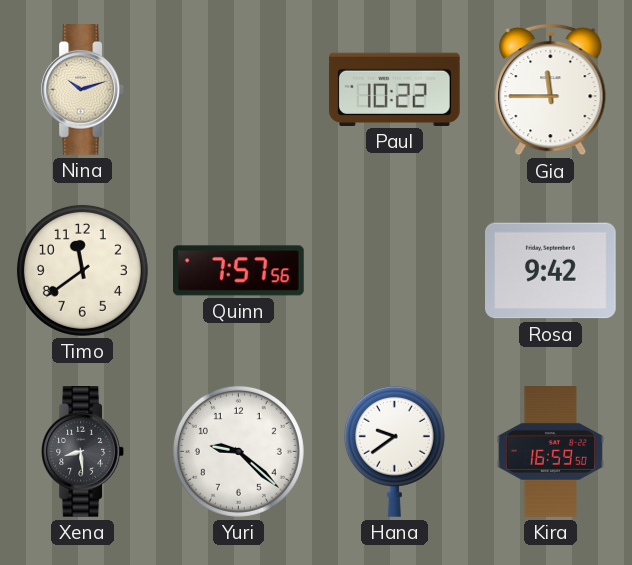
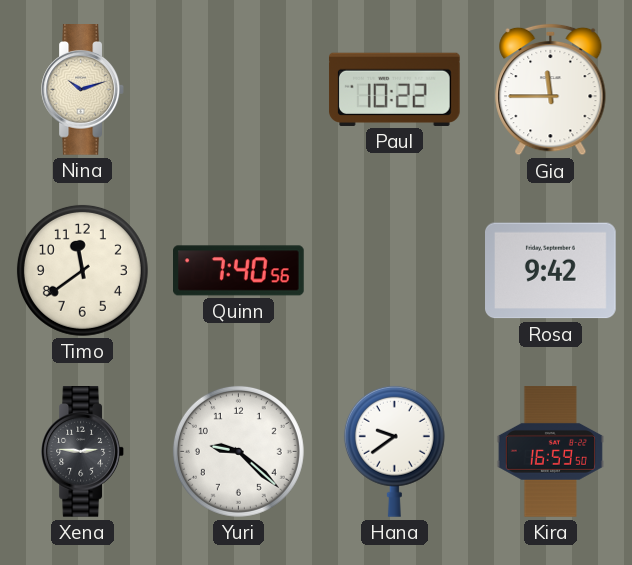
Quinn: 7:57 -> 7:40 (239, 271)
Xena: 8:29 -> 2:46 (82, 452)
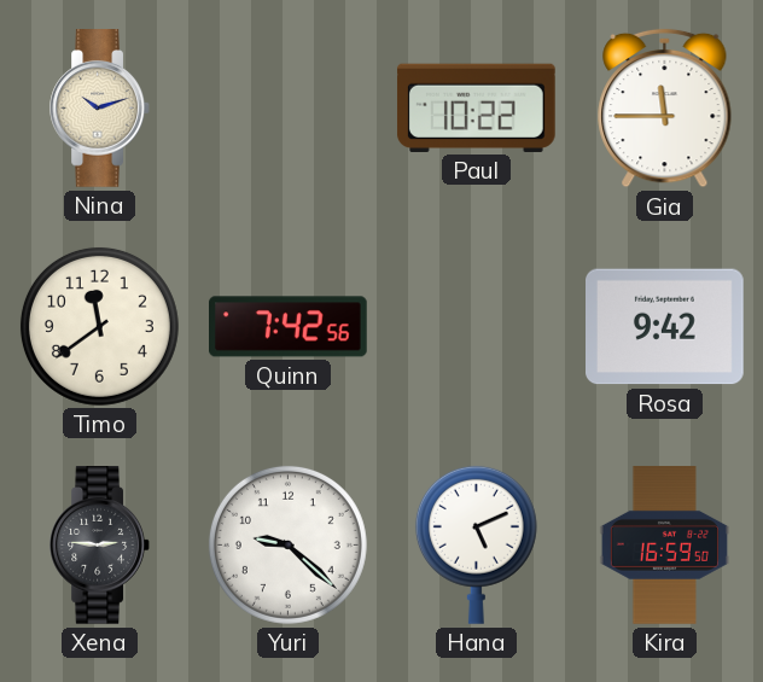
Quinn: 7:40 -> 7:42 (289, 327)
Hana: 9:39 -> 5:11 (476, 544)
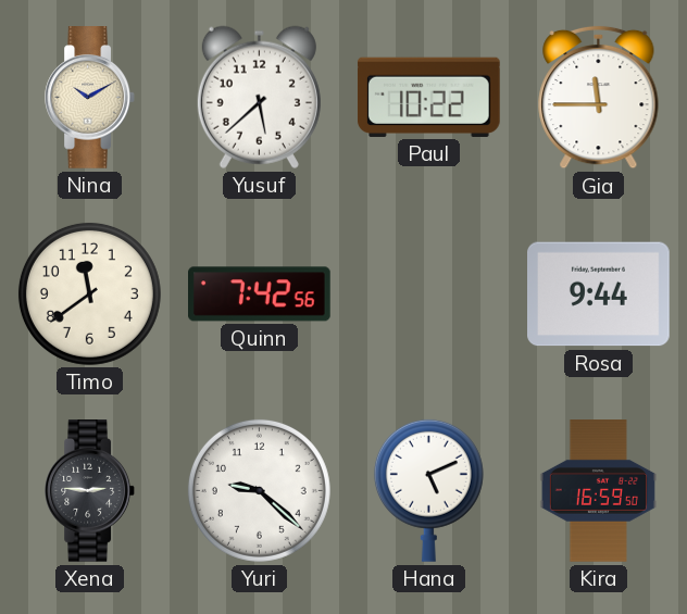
Nina: 10:12 -> 10:10 (89, 98)
Yusuf: none -> 5:38 (259, 97)
Rosa: 9:42 -> 9:44 (599, 295)
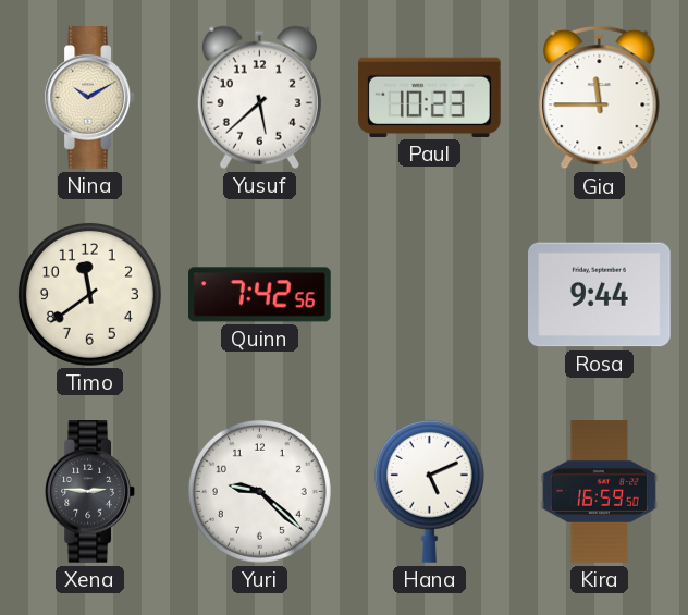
Paul: 10:22 -> 10:23 (429, 97)
